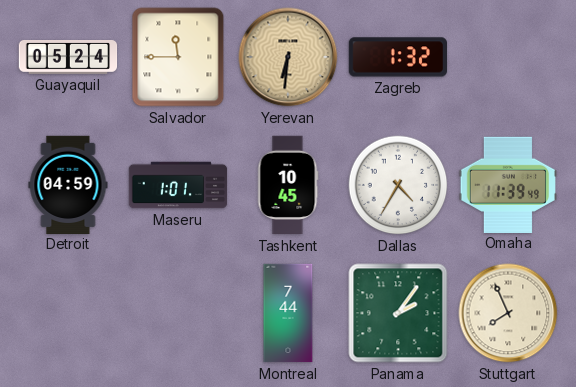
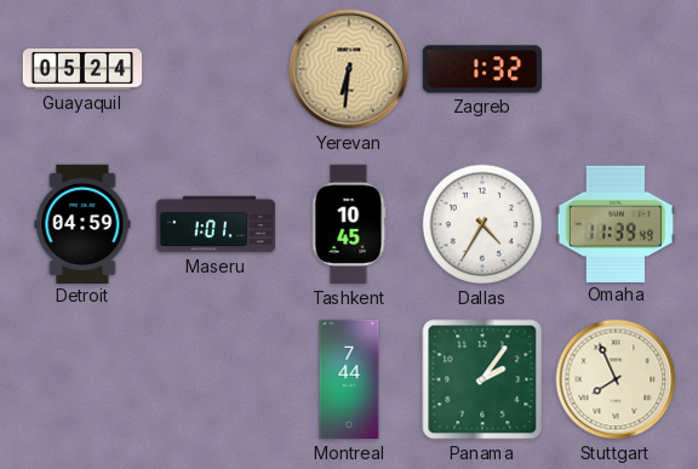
Salvador: 11:45 -> none (178, 57)
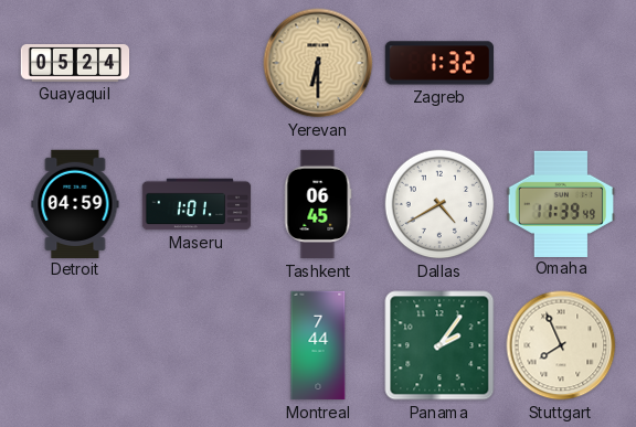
Yerevan: 6:31 -> 6:30 (318, 63)
Tashkent: 10:45 -> 06:45 (318, 204)
Dallas: 4:35 -> 4:40 (439, 204)
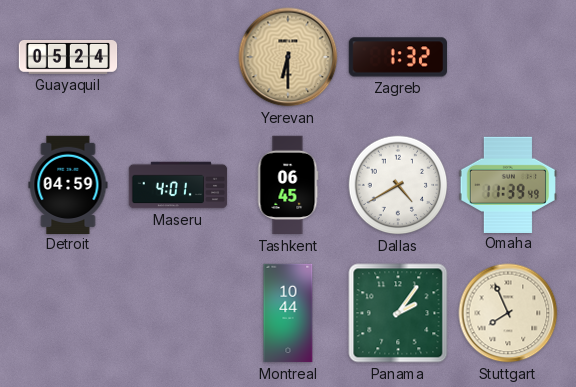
Maseru: 1:01 -> 4:01 (178, 185)
Montreal: 7:44 -> 10:44 (288, 313)
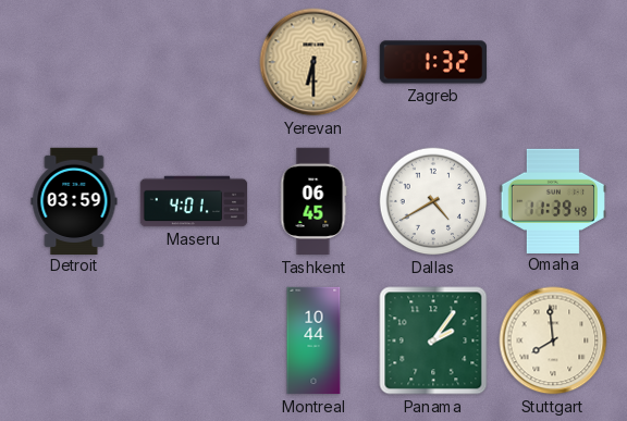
Guayaquil: 05:24 -> none (68, 58)
Detroit: 04:59 -> 03:59 (74, 200)
Stuttgart: 7:56 -> 7:59 (553, 340)
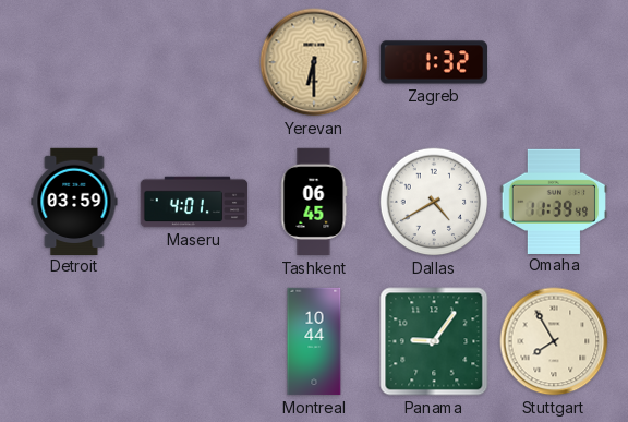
Panama: 2:06 -> 9:06 (434, 341)
Stuttgart: 7:59 -> 7:55 (554, 341)
